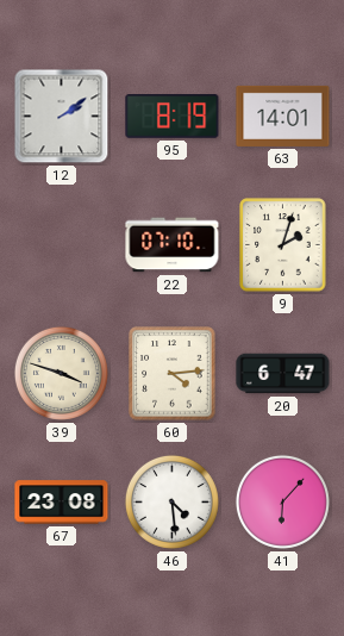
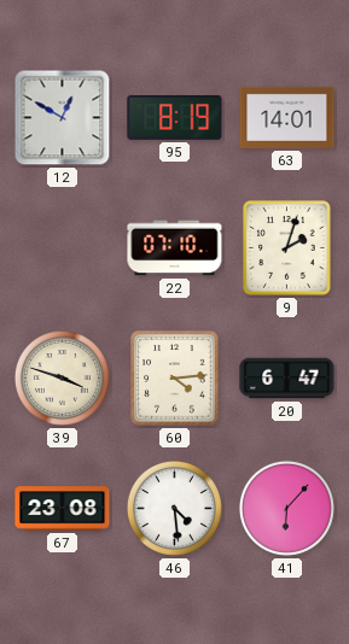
12: 2:09 -> 12:50 (63, 118)
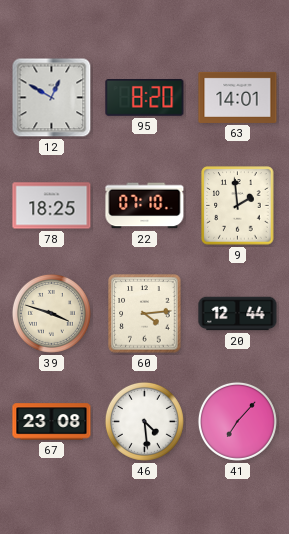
95: 8:19 -> 8:20 (145, 98)
78: none -> 18:25 (52, 206)
9: 2:03 -> 1:59 (238, 206)
20: 6:47 -> 12:44 (238, 314)
41: 6:07 -> 7:07 (237, 421)
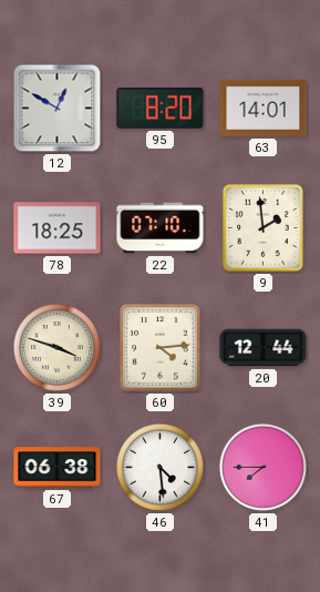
67: 23:08 -> 06:38 (58, 468)
41: 7:07 -> 7:45 (262, 467)
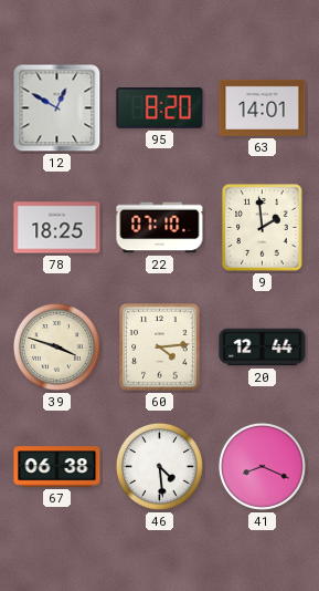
41: 7:45 -> 8:19 (262, 466)
